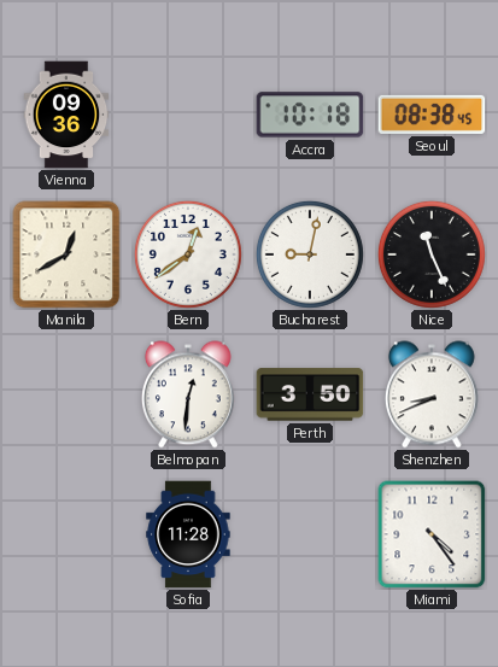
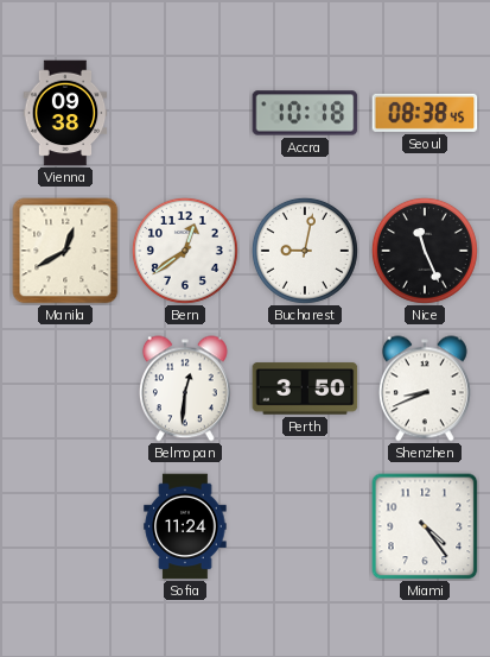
Vienna: 09:36 -> 09:38 (65, 113)
Sofia: 11:28 -> 11:24 (185, 526)
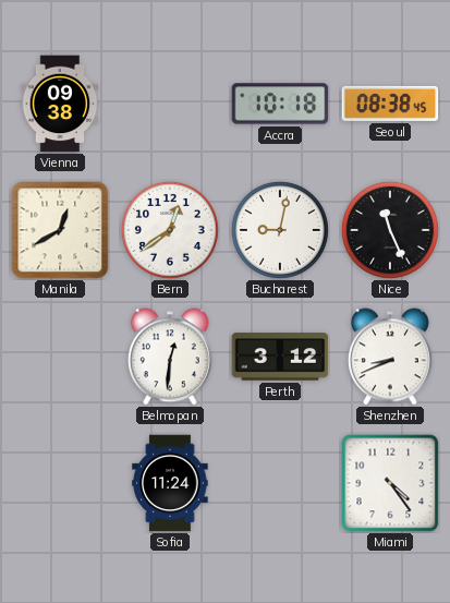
Perth: 3:50 -> 3:12 (280, 357)
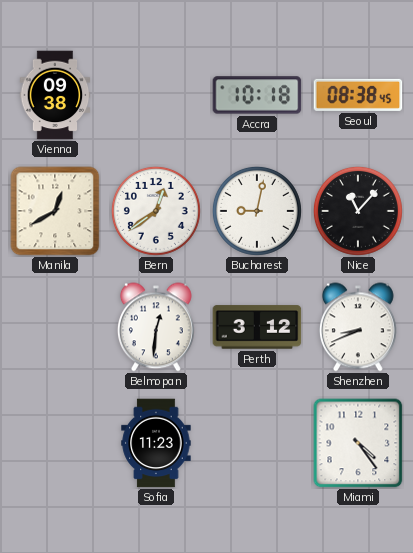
Nice: 11:26 -> 11:07 (358, 211)
Sofia: 11:24 -> 11:23 (156, 443)
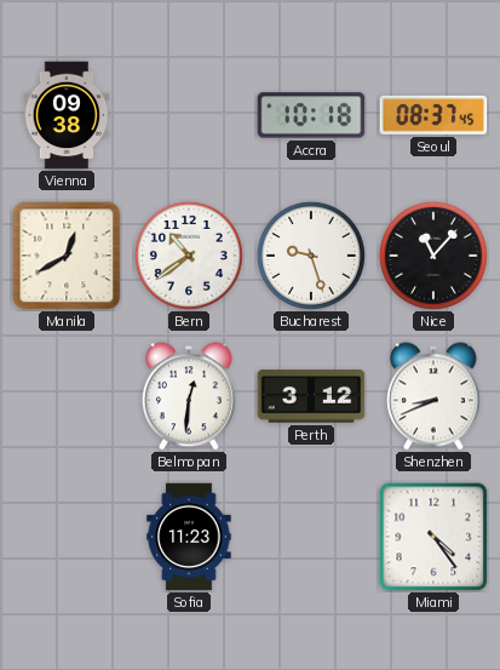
Seoul: 08:38 -> 08:37 (433, 115)
Bern: 12:39 -> 10:39 (189, 256)
Bucharest: 9:02 -> 9:27 (311, 256)
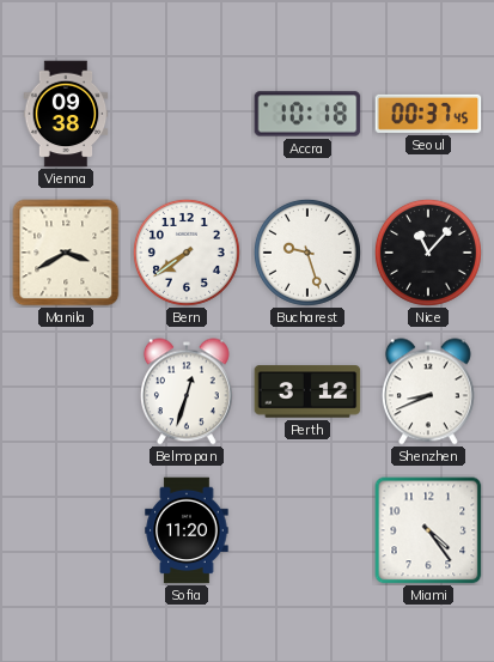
Seoul: 08:37 -> 00:37 (428, 114)
Manila: 12:40 -> 3:40 (66, 253)
Bern: 10:39 -> 7:39 (187, 253)
Belmopan: 12:31 -> 12:33 (187, 391)
Sofia: 11:23 -> 11:20 (187, 530)
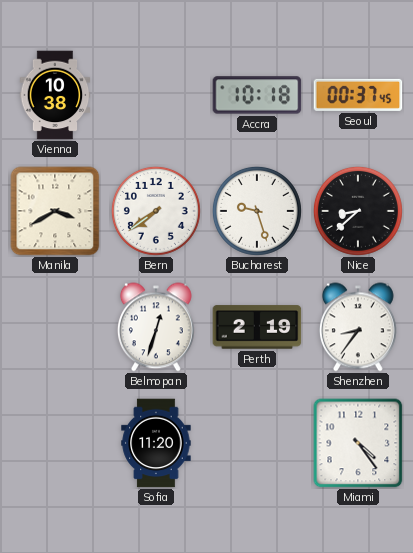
Vienna: 09:38 -> 10:38 (55, 95)
Nice: 11:07 -> 8:38 (358, 211)
Perth: 3:12 -> 2:19 (257, 327)
Shenzhen: 8:41 -> 8:36 (358, 327)
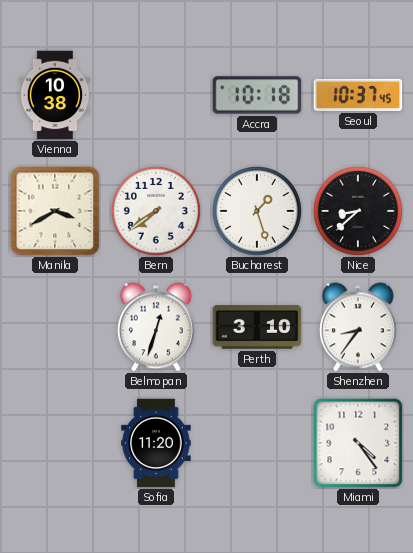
Seoul: 00:37 -> 10:37 (358, 95)
Bucharest: 9:27 -> 1:27 (257, 211)
Perth: 2:19 -> 3:10 (257, 327)
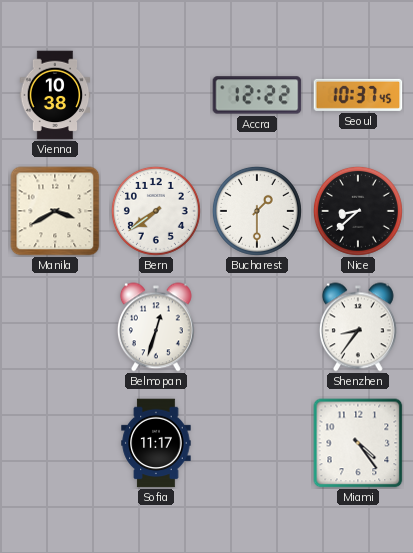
Accra: 10:18 -> 12:22 (257, 95)
Bucharest: 1:27 -> 1:30 (257, 211)
Perth: 3:10 -> none (257, 327)
Sofia: 11:20 -> 11:17 (156, 443)
